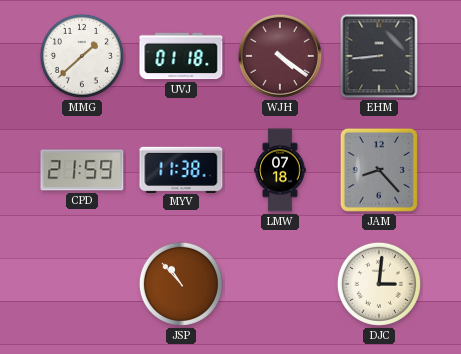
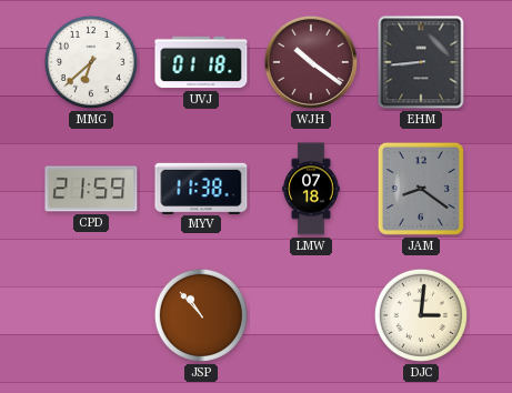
MMG: 1:38 -> 6:38 (91, 62)
WJH: 4:21 -> 10:21 (311, 62)
JAM: 8:23 -> 8:21 (421, 189)
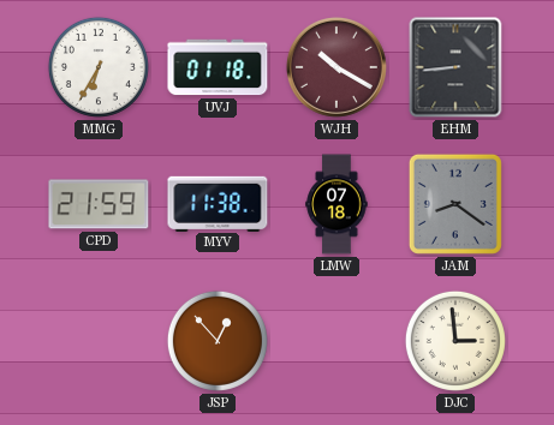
MMG: 6:38 -> 6:35 (99, 67)
WJH: 10:21 -> 10:20 (336, 67)
JSP: 10:53 -> 12:53 (218, 341)
DJC: 3:01 -> 2:59 (455, 341)
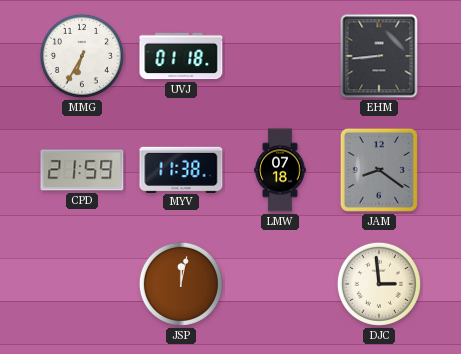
WJH: 10:20 -> none (336, 67)
JSP: 12:53 -> 12:02 (181, 284)
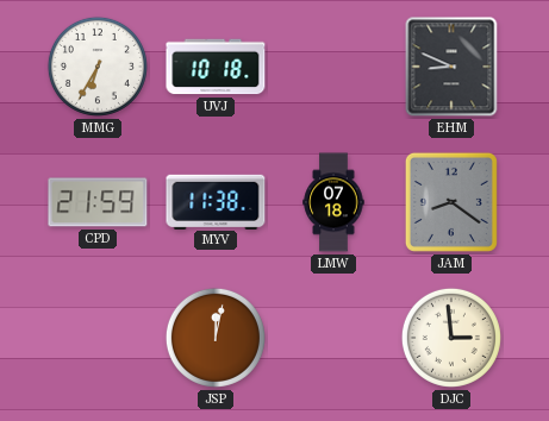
UVJ: 01:18 -> 10:18 (216, 67)
EHM: 8:44 -> 8:49 (451, 67)
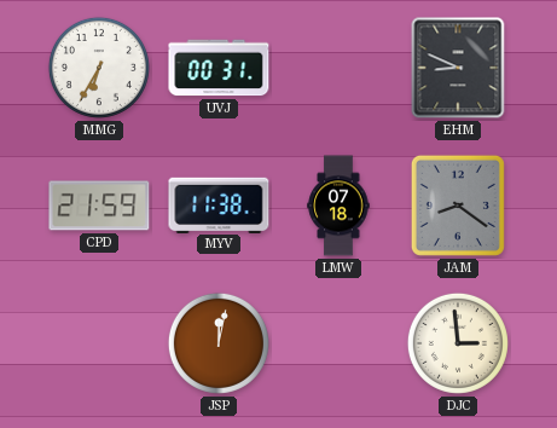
UVJ: 10:18 -> 00:31 (219, 68)
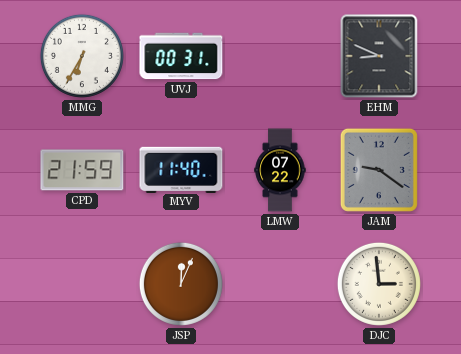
MYV: 11:38 -> 11:40 (181, 169)
LMW: 07:18 -> 07:22 (280, 170)
JAM: 8:21 -> 9:21 (379, 170)
JSP: 12:02 -> 12:04 (181, 284)
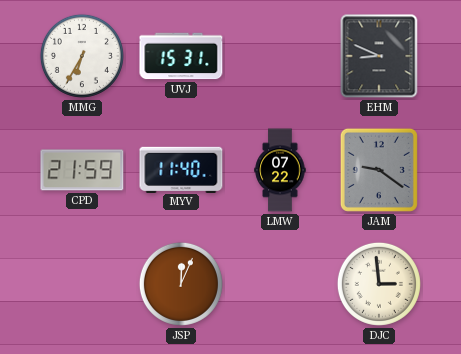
UVJ: 00:31 -> 15:31 (181, 56)
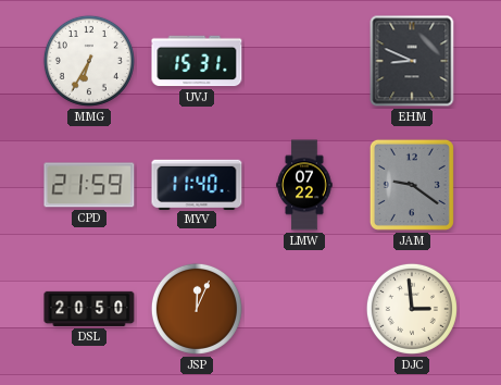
DSL: none -> 20:50 (89, 309)
